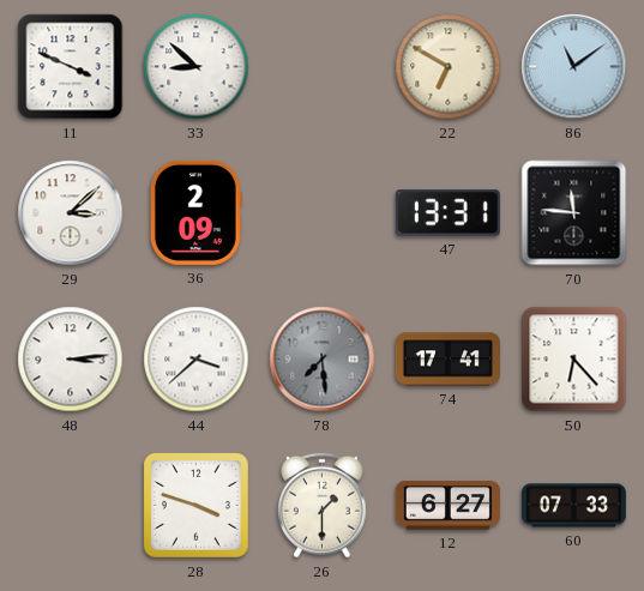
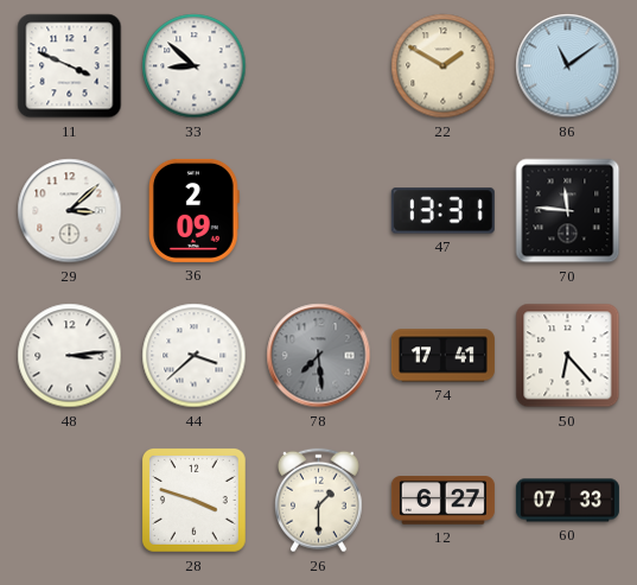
22: 6:50 -> 1:50 (444, 66)
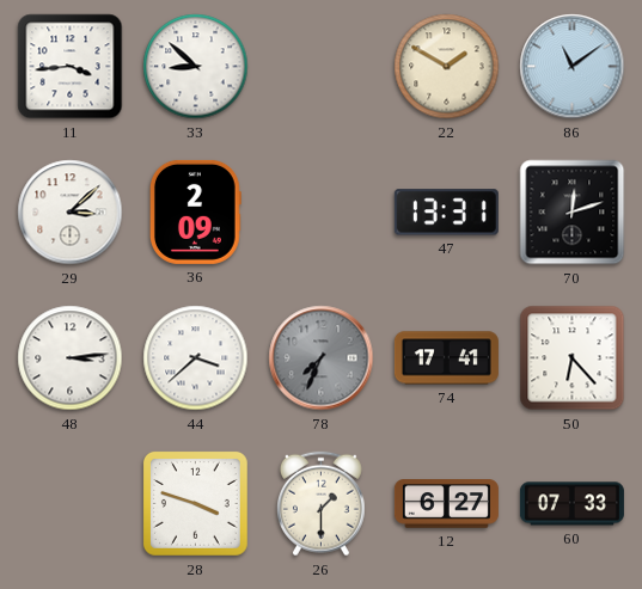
11: 3:49 -> 3:44 (71, 67)
70: 11:46 -> 12:12 (573, 213)
78: 7:29 -> 7:34 (322, 358)
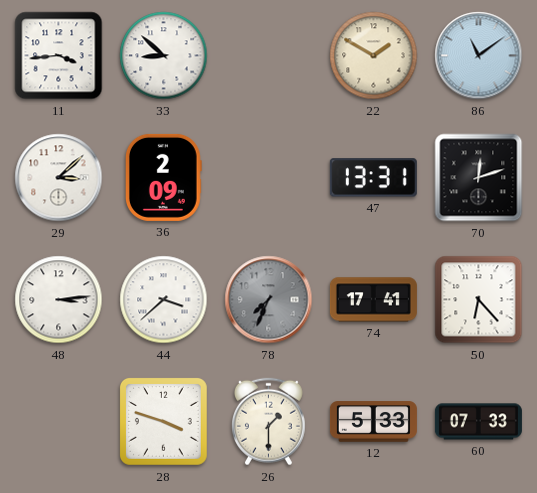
12: 6:27 -> 5:33 (373, 422)
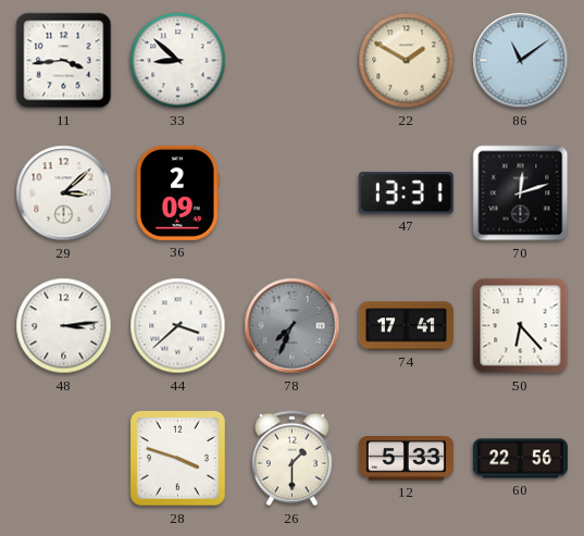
60: 07:33 -> 22:56 (520, 459)
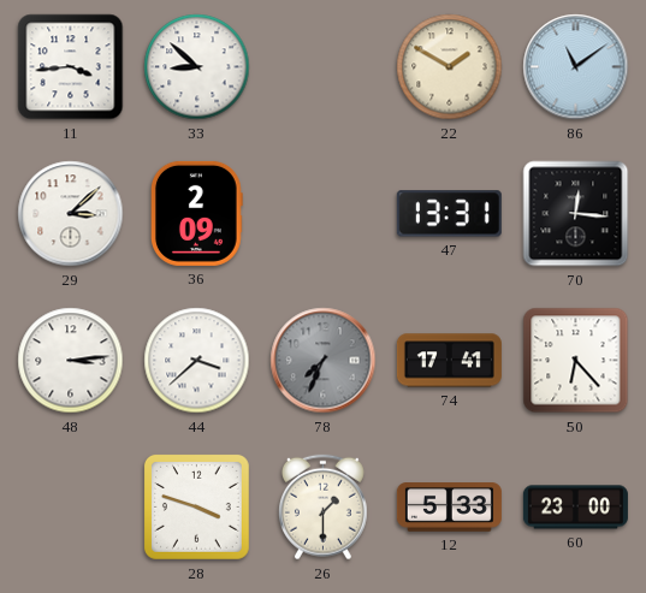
70: 12:12 -> 12:16 (576, 214)
60: 22:56 -> 23:00 (575, 508)
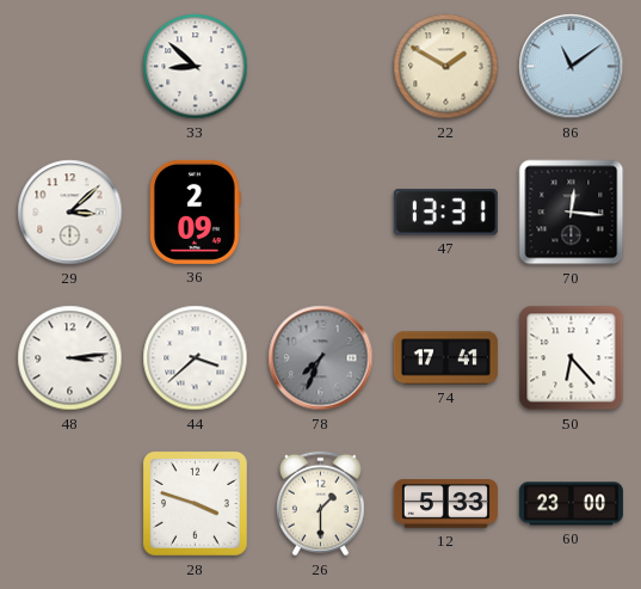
11: 3:44 -> none (71, 67)
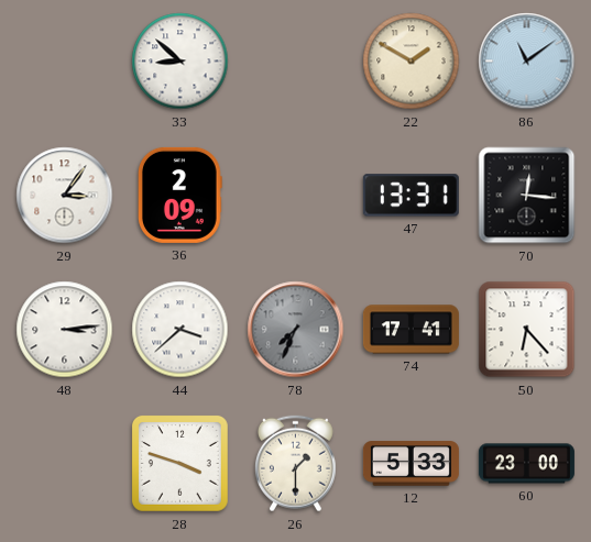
29: 3:08 -> 3:06 (65, 196)
